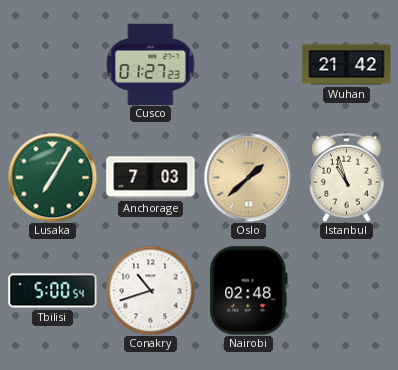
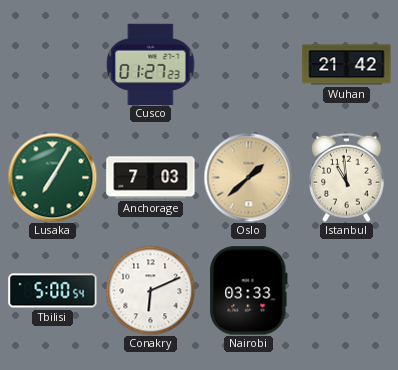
Istanbul: 10:57 -> 10:59 (347, 177)
Conakry: 10:42 -> 6:11 (150, 290)
Nairobi: 02:48 -> 03:33 (249, 291)
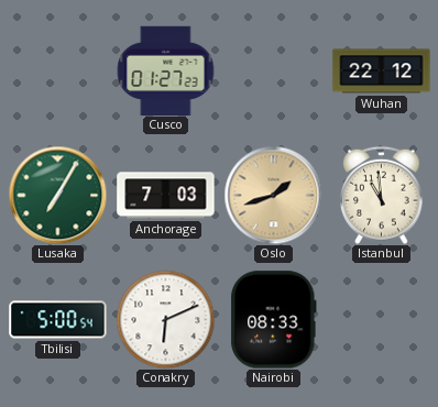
Wuhan: 21:42 -> 22:12 (382, 71)
Oslo: 1:38 -> 1:42 (273, 195)
Nairobi: 03:33 -> 08:33 (274, 320)
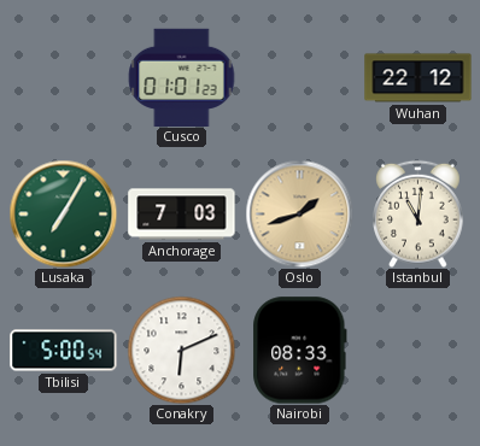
Cusco: 01:27 -> 01:01 (181, 77)
Istanbul: 10:59 -> 11:01 (418, 213)
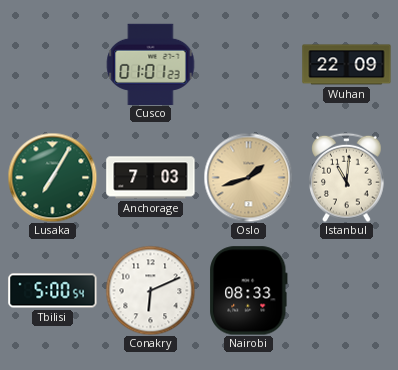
Wuhan: 22:12 -> 22:09 (347, 65)
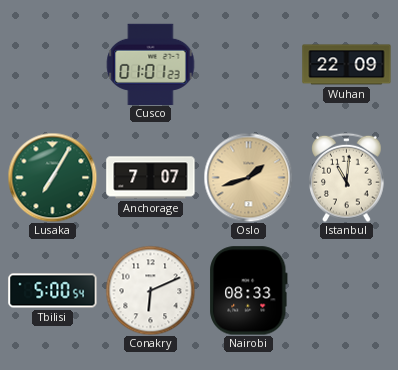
Anchorage: 7:03 -> 7:07 (151, 178)
